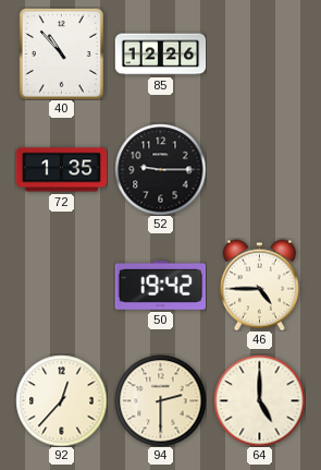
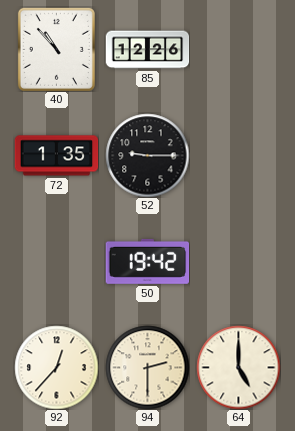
46: 4:45 -> none (259, 285)
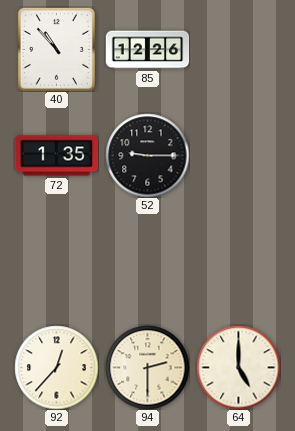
50: 19:42 -> none (147, 261)
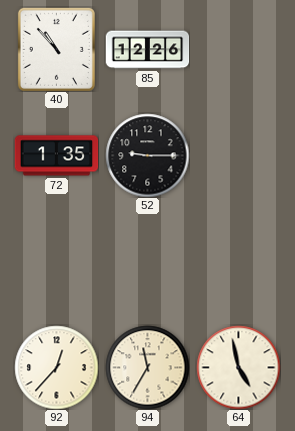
94: 2:30 -> 11:35 (147, 367)
64: 5:00 -> 4:58 (238, 367)
